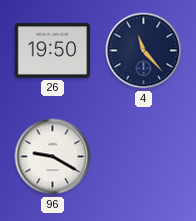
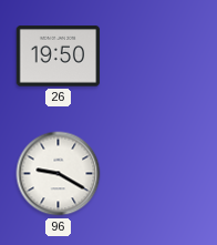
4: 11:23 -> none (144, 51)
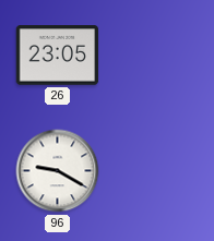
26: 19:50 -> 23:05 (58, 56)
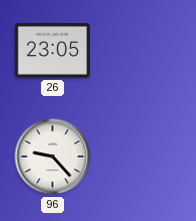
96: 9:20 -> 9:23 (53, 157)
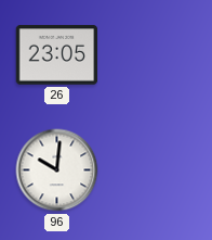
96: 9:23 -> 10:01 (57, 170)
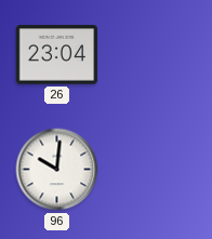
26: 23:05 -> 23:04 (57, 55)
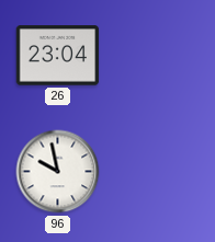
96: 10:01 -> 9:58 (58, 172)
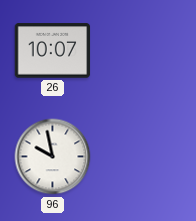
26: 23:04 -> 10:07 (53, 51)
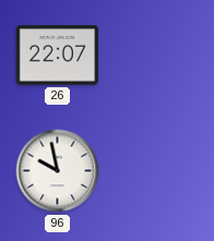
26: 10:07 -> 22:07 (58, 56)
